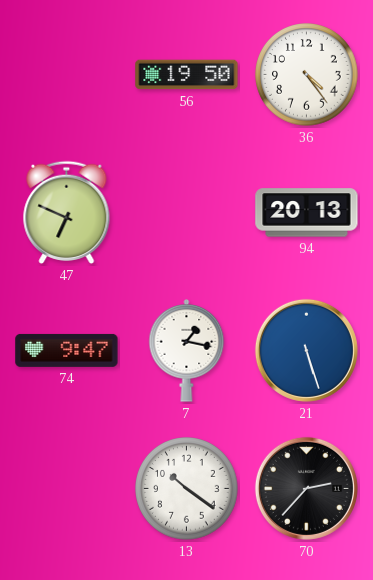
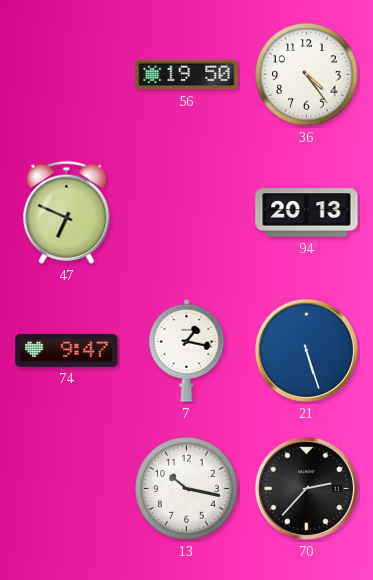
13: 10:21 -> 10:17 (187, 489)
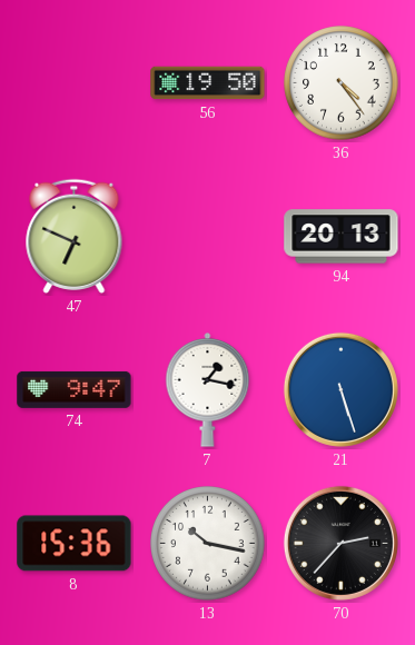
8: none -> 15:36 (75, 544)
